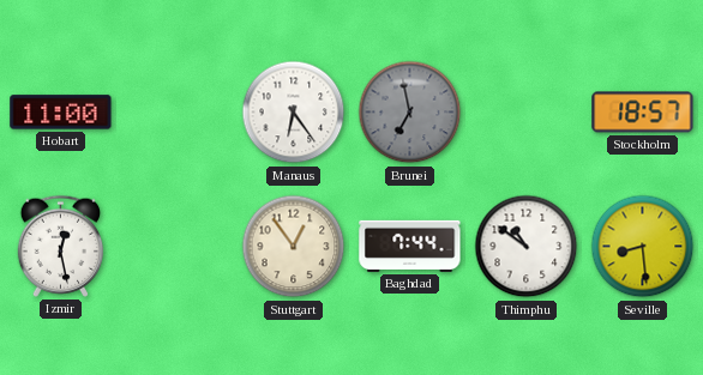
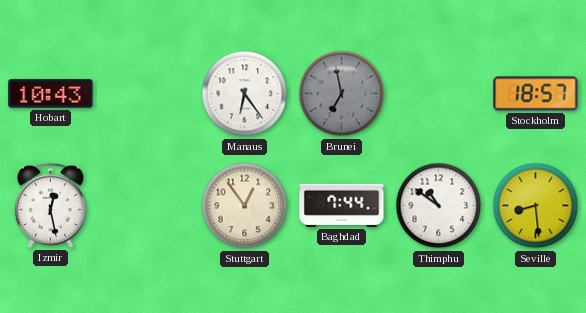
Hobart: 11:00 -> 10:43 (51, 94)
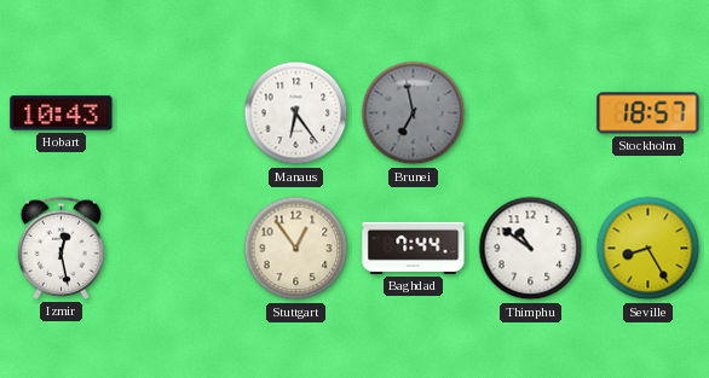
Seville: 8:29 -> 8:25 (649, 249)
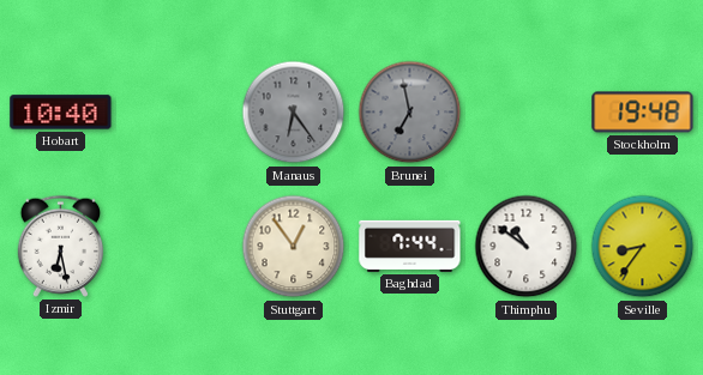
Hobart: 10:43 -> 10:40 (61, 113)
Manaus dial: white -> grey (294, 113)
Stockholm: 18:57 -> 19:48 (643, 113)
Izmir: 12:28 -> 6:28 (61, 246)
Seville: 8:25 -> 8:36 (643, 247)
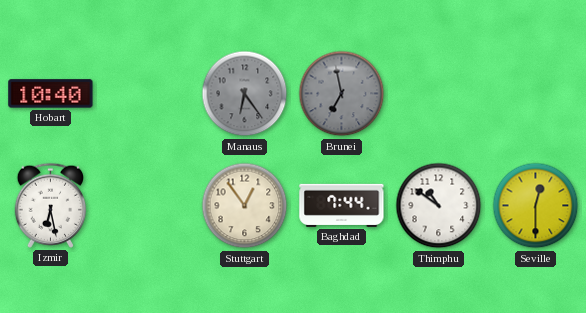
Stockholm: 19:48 -> none (643, 113)
Seville: 8:36 -> 12:30 (536, 206)
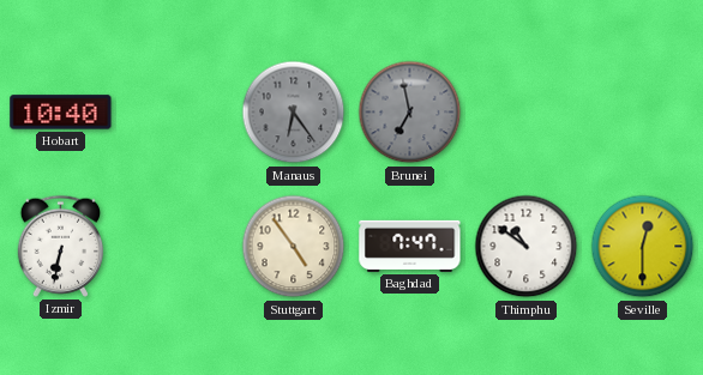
Izmir: 6:28 -> 6:32 (61, 246)
Stuttgart: 12:54 -> 4:54 (294, 247)
Baghdad: 7:44 -> 7:47 (410, 246)
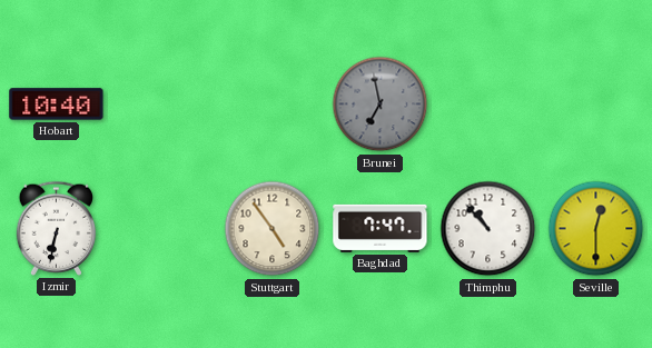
Manaus: 6:24 -> none (294, 113)
Thimphu: 10:51 -> 10:53 (488, 229)
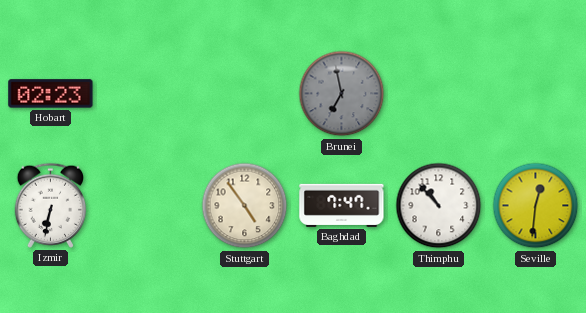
Hobart: 10:40 -> 02:23 (51, 94)
Seville: 12:30 -> 12:31 (536, 206)
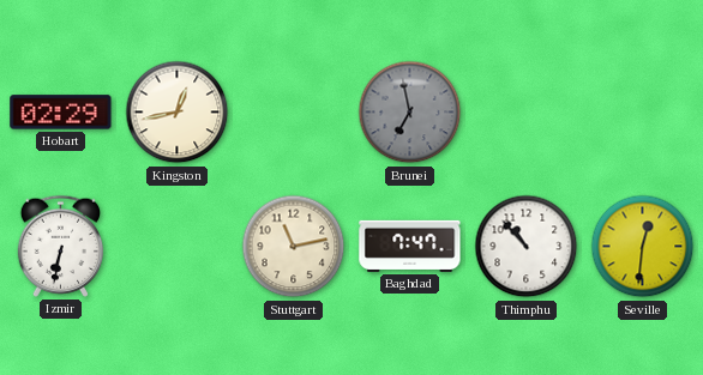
Hobart: 02:23 -> 02:29 (61, 113)
Kingston: none -> 12:43 (178, 113)
Stuttgart: 4:54 -> 11:13 (294, 247)
